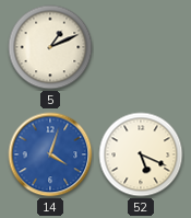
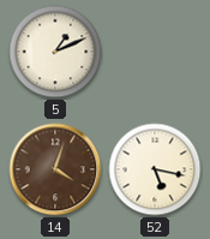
14 dial: blue -> brown (55, 169)
52: 5:19 -> 5:17 (155, 169)
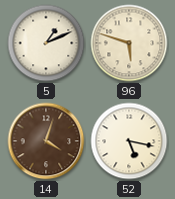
96: none -> 5:48 (129, 43)
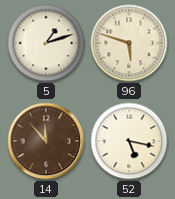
5: 1:11 -> 1:12 (46, 43)
14: 4:03 -> 11:53 (46, 141)
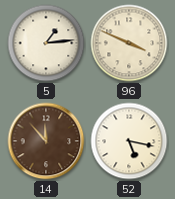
5: 1:12 -> 1:14 (46, 43)
96: 5:48 -> 3:49 (129, 43)
